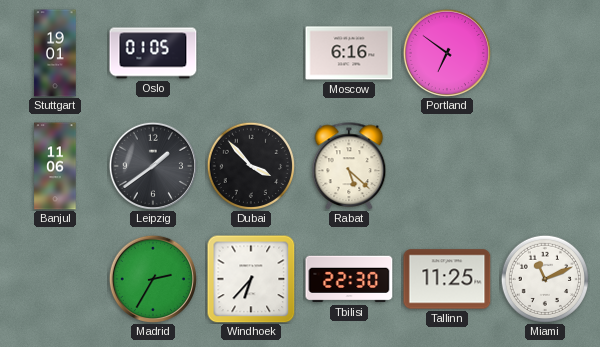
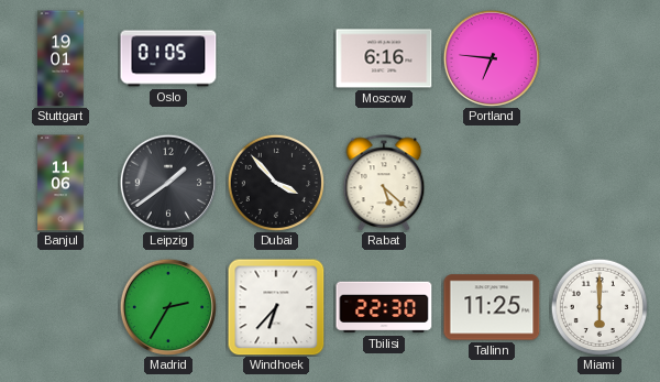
Portland: 6:51 -> 6:46 (492, 58)
Miami: 11:11 -> 6:00 (598, 306)
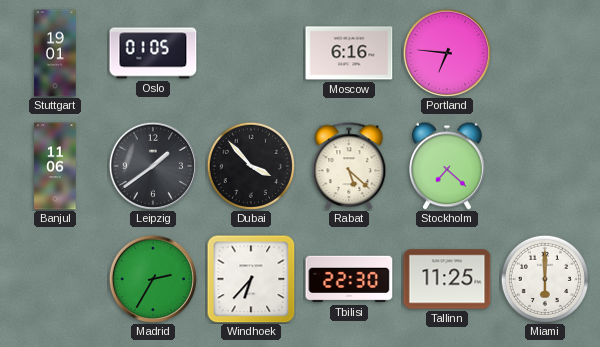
Stockholm: none -> 7:22 (448, 166)
